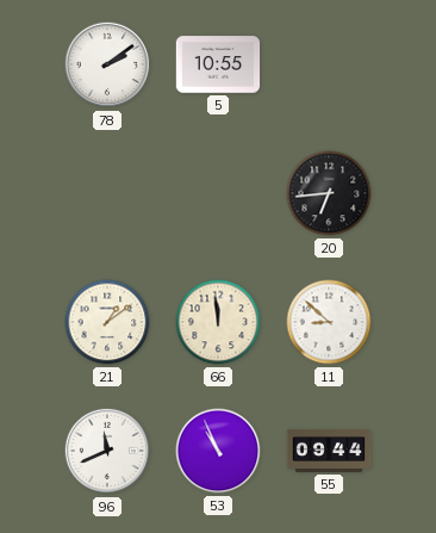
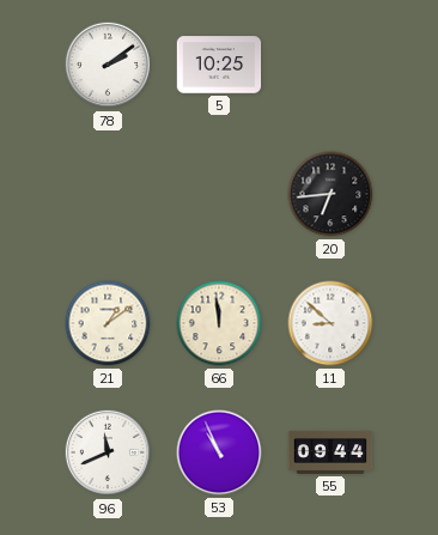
5: 10:55 -> 10:25 (219, 65)
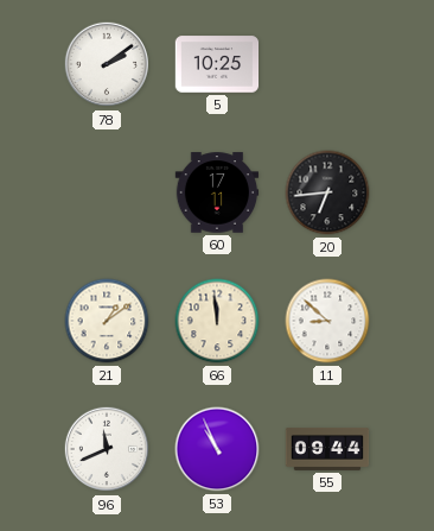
60: none -> 17:11 (217, 192)
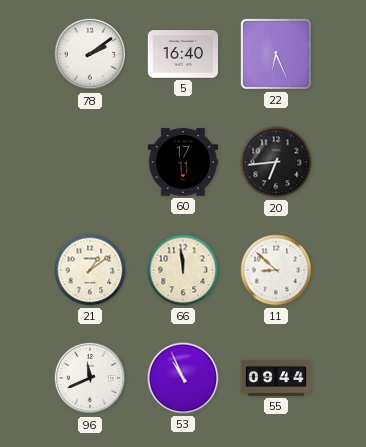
5: 10:25 -> 16:40 (183, 54)
22: none -> 6:26 (276, 54)
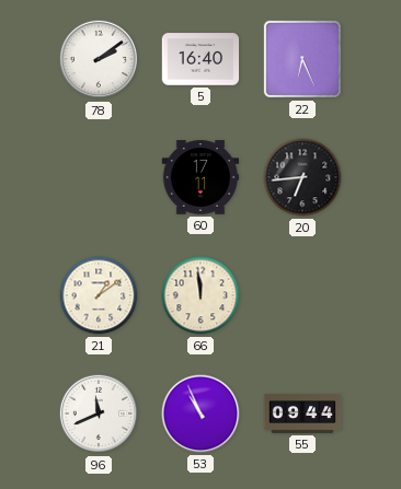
11: 8:52 -> none (276, 270)
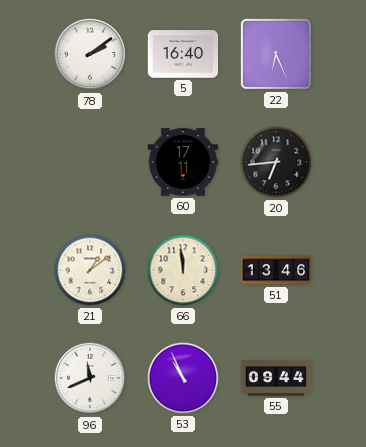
51: none -> 13:46 (276, 270)
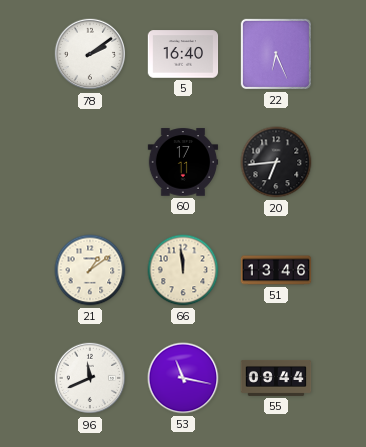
53: 10:56 -> 11:17 (183, 378)
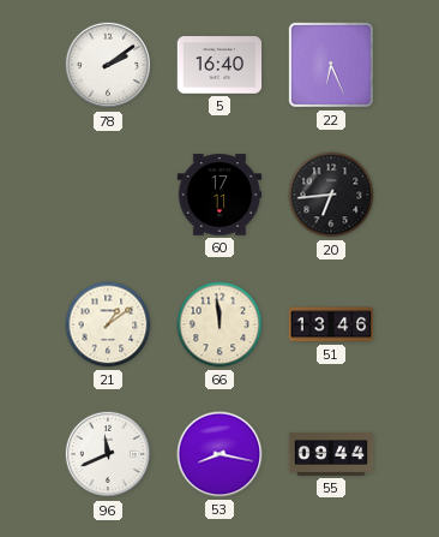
53: 11:17 -> 8:17 (220, 454)
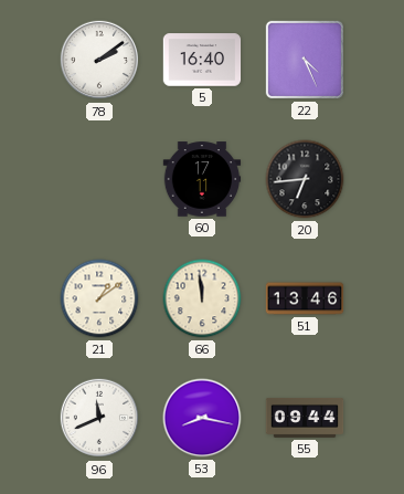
22: 6:26 -> 4:26 (305, 60)
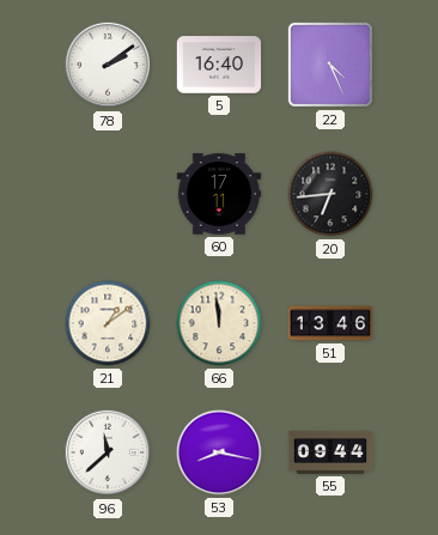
96: 11:41 -> 11:38 (108, 452)
